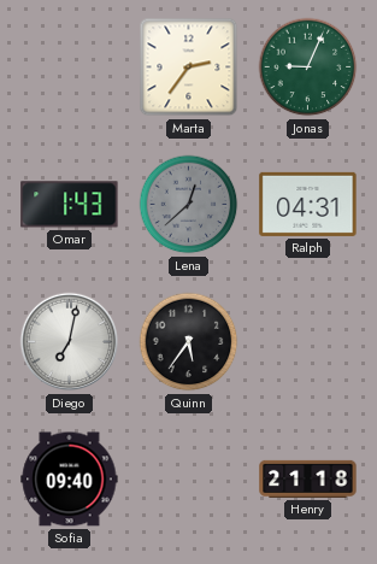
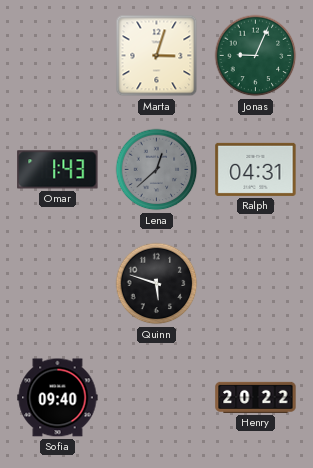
Marta: 2:36 -> 3:03 (157, 56)
Diego: 7:02 -> none (70, 342)
Quinn: 5:36 -> 5:48 (157, 284)
Henry: 21:18 -> 20:22 (256, 397)
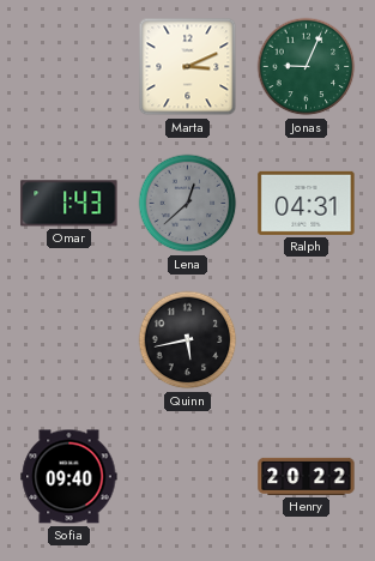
Marta: 3:03 -> 3:11 (188, 67)
Quinn: 5:48 -> 5:43 (188, 340)
